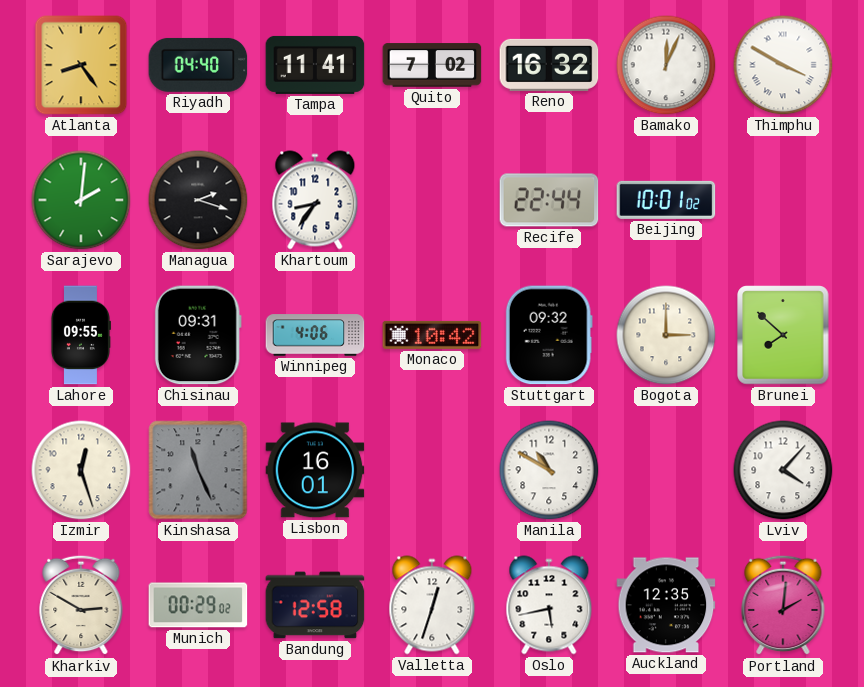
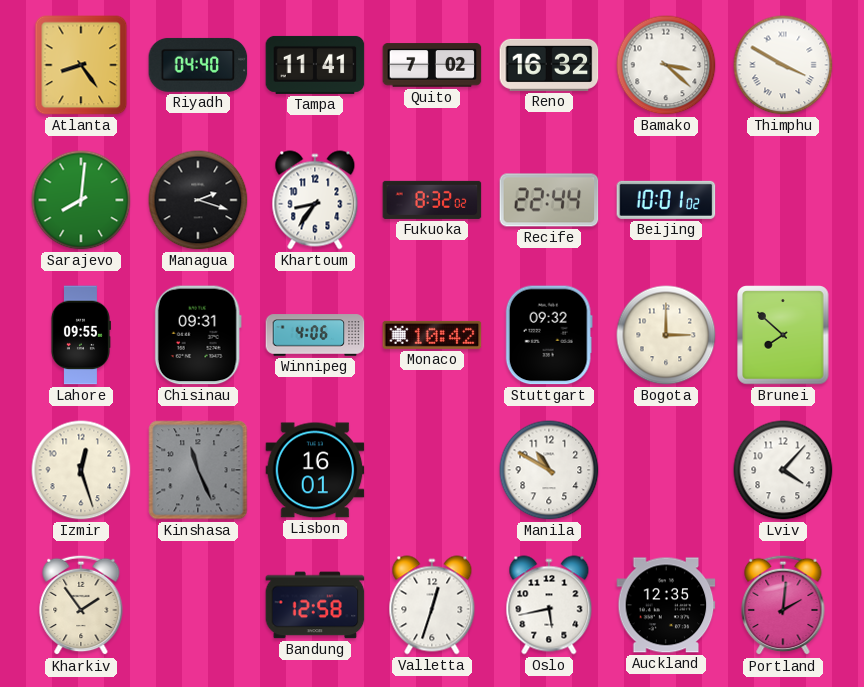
Bamako: 12:04 -> 3:22 (666, 65)
Sarajevo: 2:01 -> 8:01 (81, 200)
Fukuoka: none -> 8:32 (432, 200)
Kharkiv: 2:50 -> 1:54 (81, 605)
Munich: 00:29 -> none (198, 605)
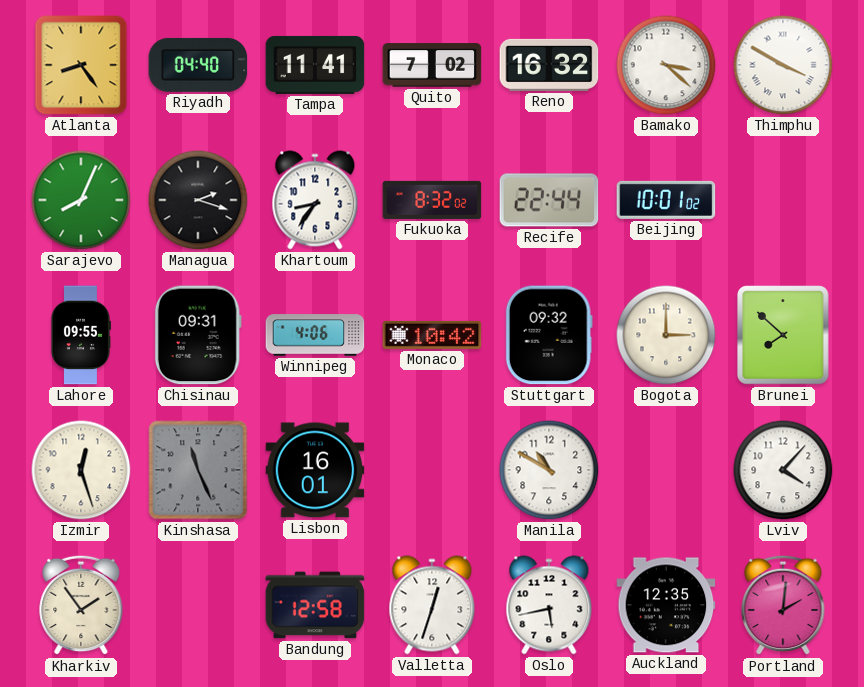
Sarajevo: 8:01 -> 8:04 (81, 200)
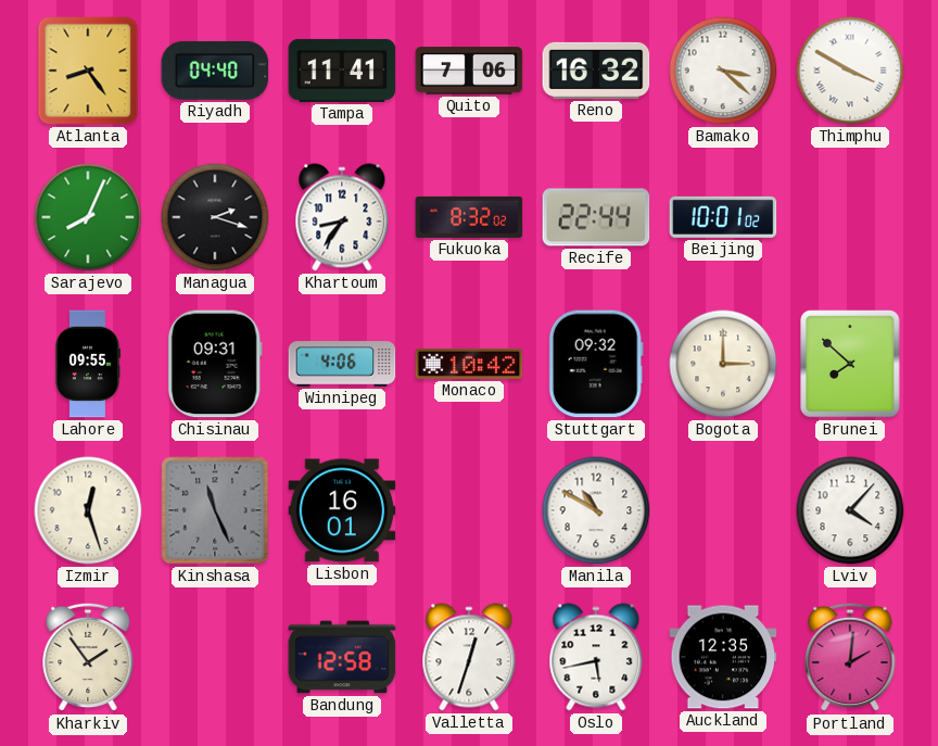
Quito: 7:02 -> 7:06 (469, 71)
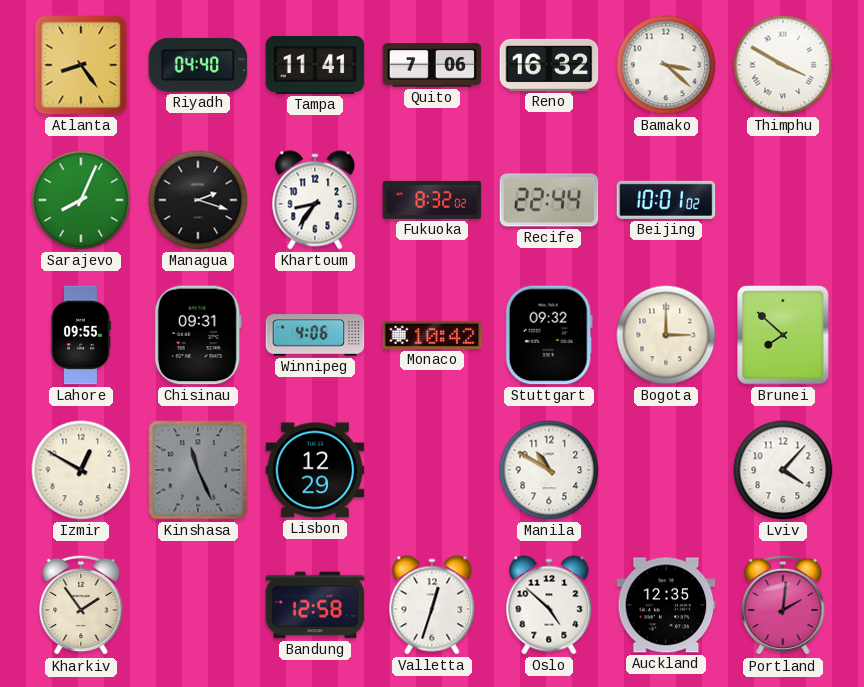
Izmir: 12:27 -> 12:50 (81, 470)
Lisbon: 16:01 -> 12:29 (315, 470)
Oslo: 5:43 -> 4:52 (549, 605)
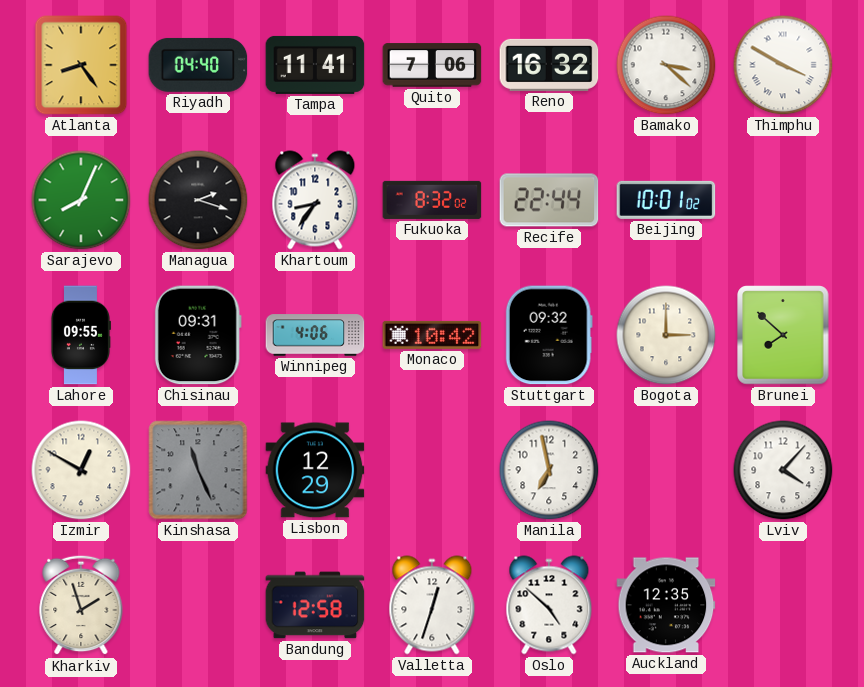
Manila: 10:50 -> 6:58 (549, 470)
Kharkiv: 1:54 -> 1:57 (81, 605)
Portland: 2:01 -> none (783, 605)
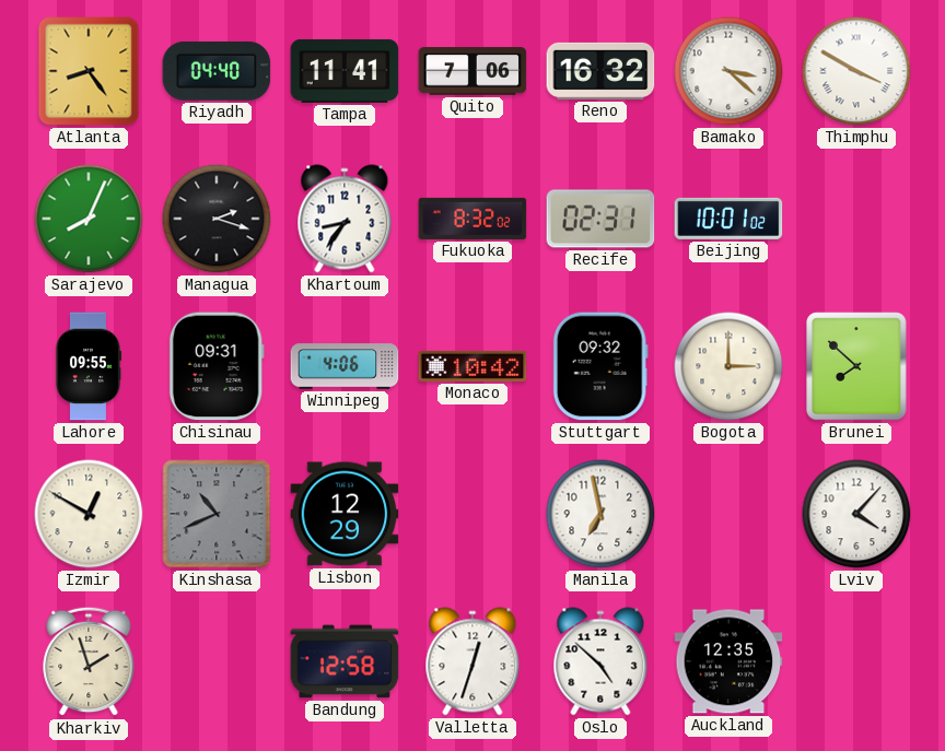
Recife: 22:44 -> 02:31 (600, 219)
Kinshasa: 11:26 -> 10:41 (217, 514)
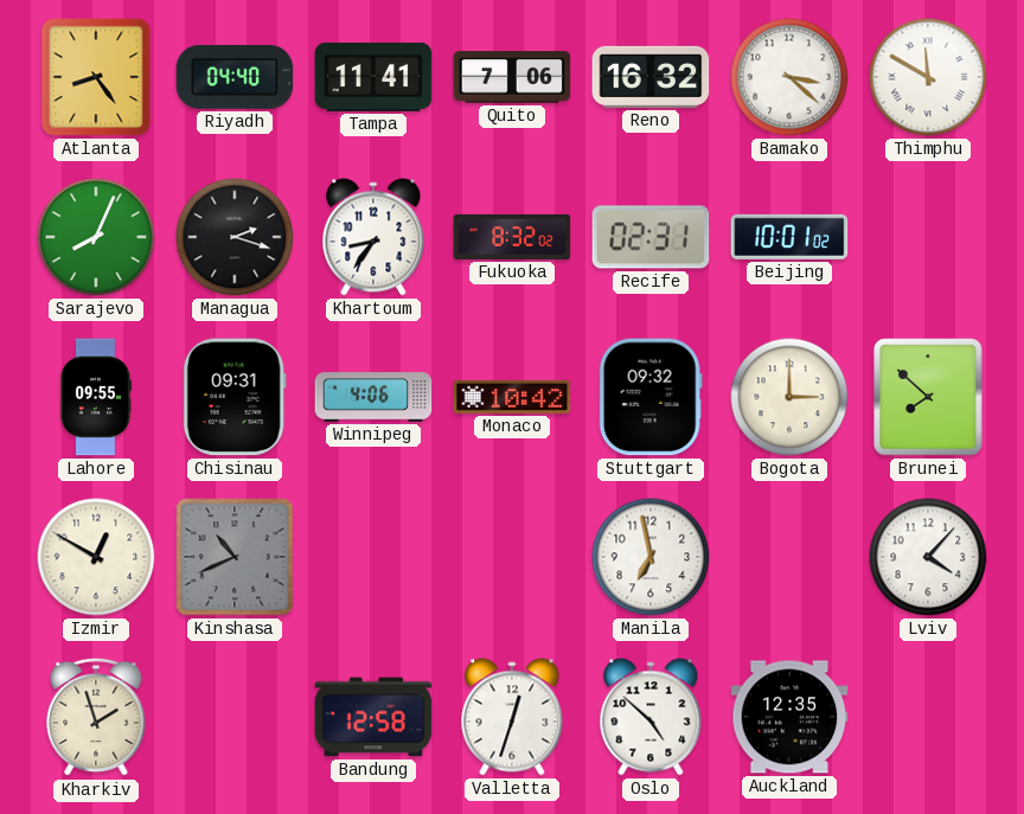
Thimphu: 3:50 -> 11:50 (928, 77)
Lisbon: 12:29 -> none (345, 514)
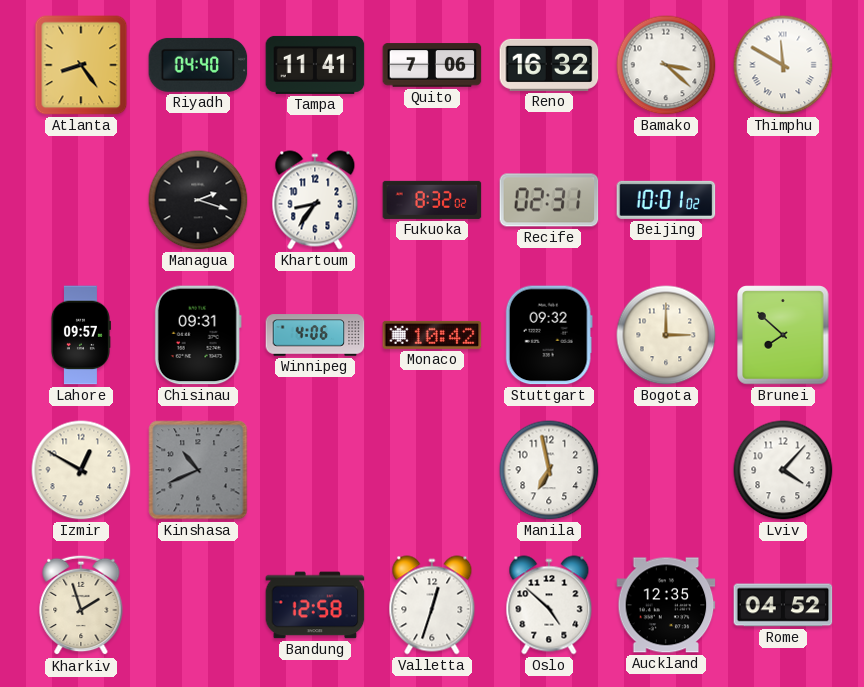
Sarajevo: 8:04 -> none (96, 237)
Lahore: 09:55 -> 09:57 (80, 335)
Rome: none -> 04:52 (783, 605)
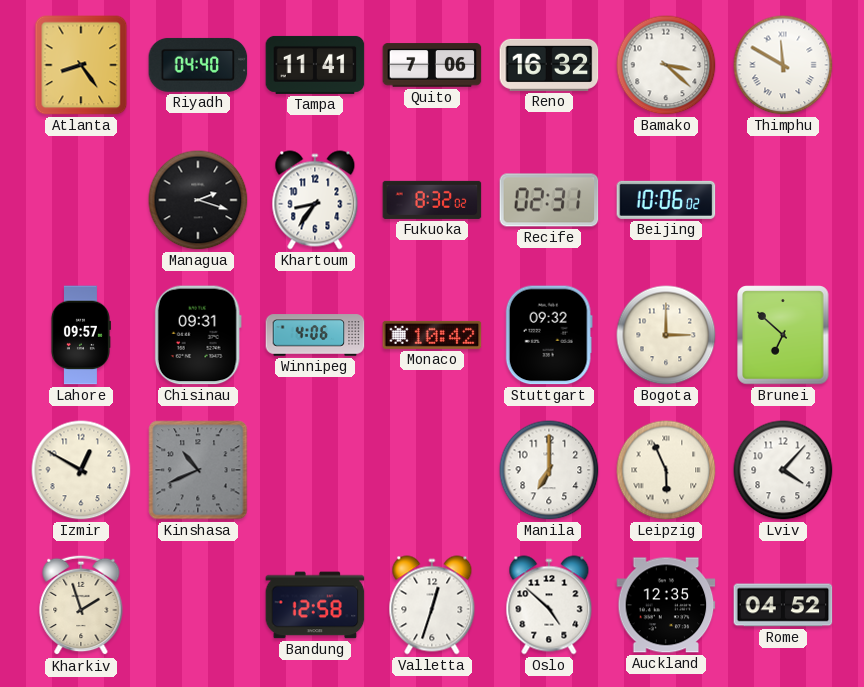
Beijing: 10:01 -> 10:06 (666, 200)
Brunei: 7:52 -> 6:52 (783, 335)
Manila: 6:58 -> 7:00 (549, 470)
Leipzig: none -> 5:56 (666, 470)
